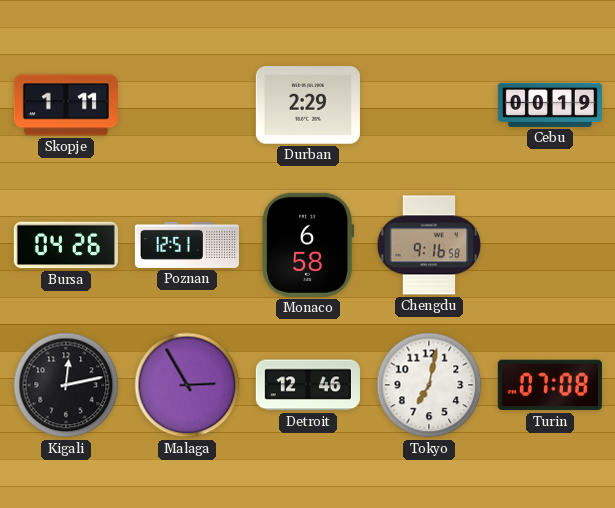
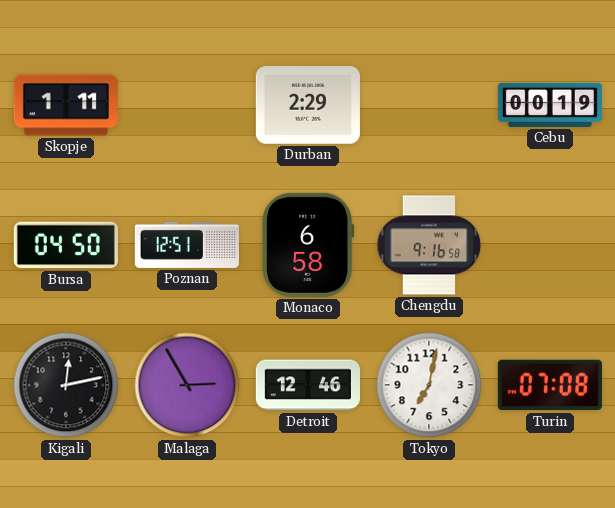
Bursa: 04:26 -> 04:50 (66, 245)
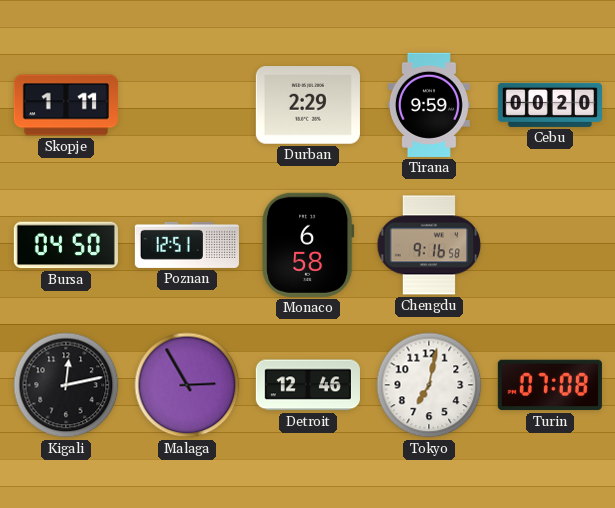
Tirana: none -> 9:59 (429, 105)
Cebu: 00:19 -> 00:20 (549, 105)
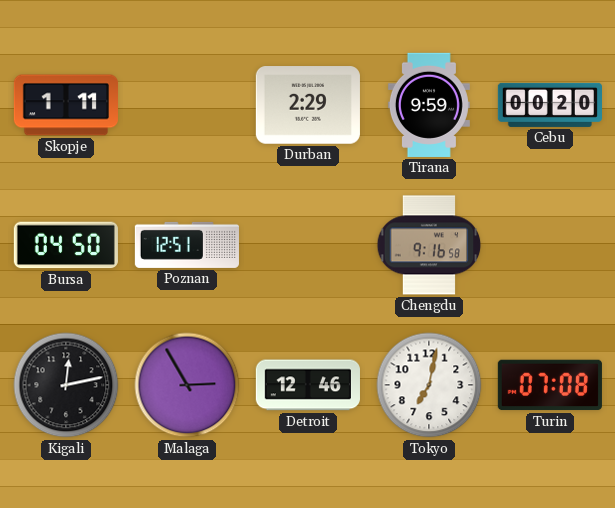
Monaco: 6:58 -> none (308, 245)
